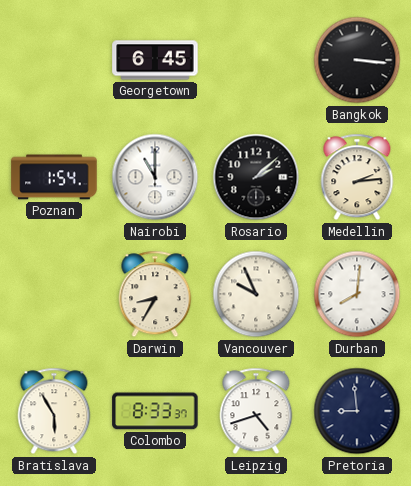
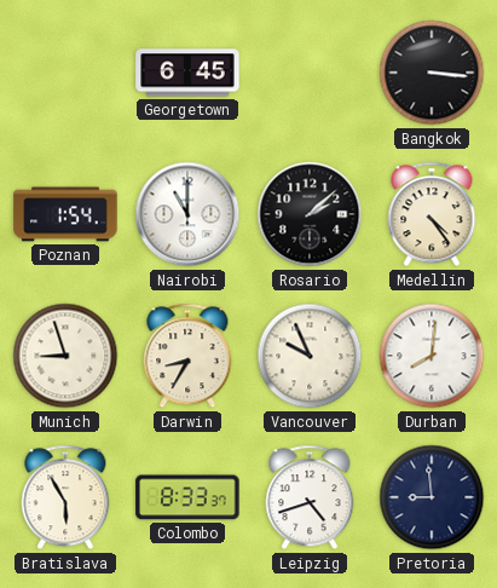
Medellin: 2:14 -> 4:24 (432, 214)
Munich: none -> 8:57 (65, 356)
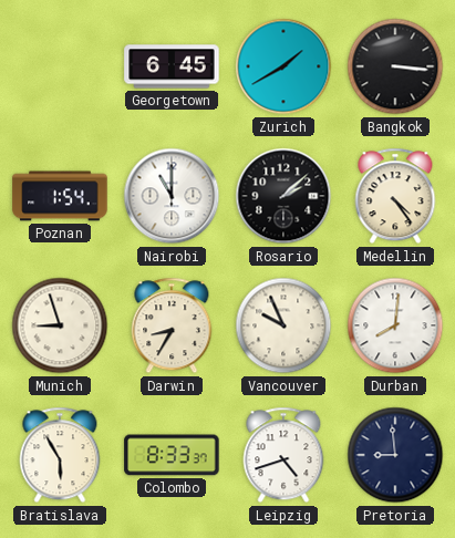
Zurich: none -> 1:40 (283, 66)
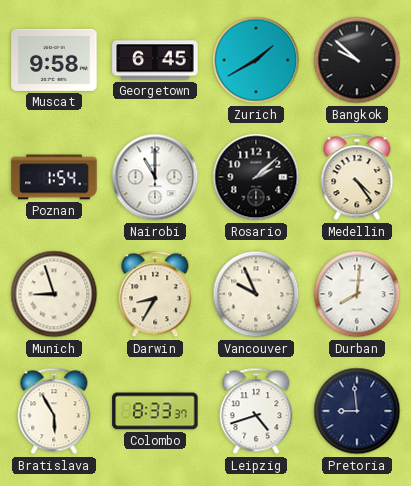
Muscat: none -> 9:58 (54, 60)
Bangkok: 3:16 -> 9:52 (357, 60)
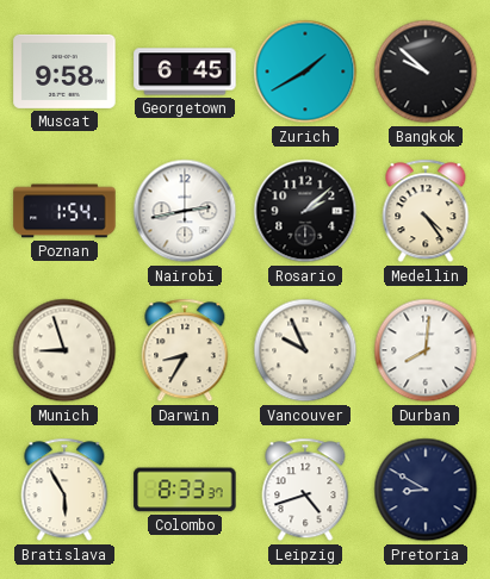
Nairobi: 11:00 -> 2:43 (185, 211)
Pretoria: 8:59 -> 8:50 (426, 490)
